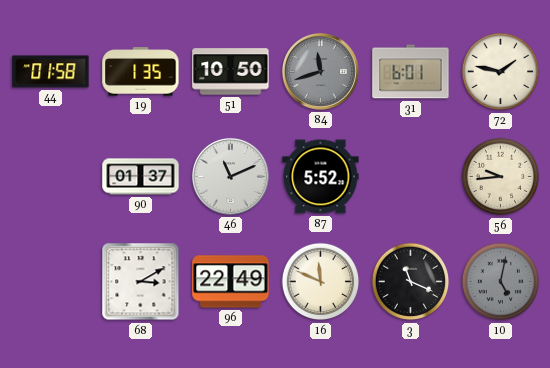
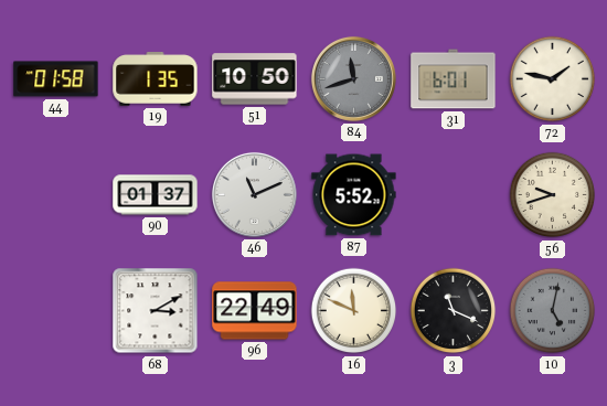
56: 9:44 -> 9:42 (553, 195)
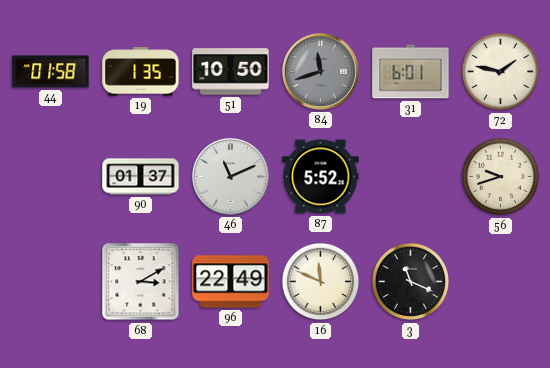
10: 5:02 -> none (553, 311)
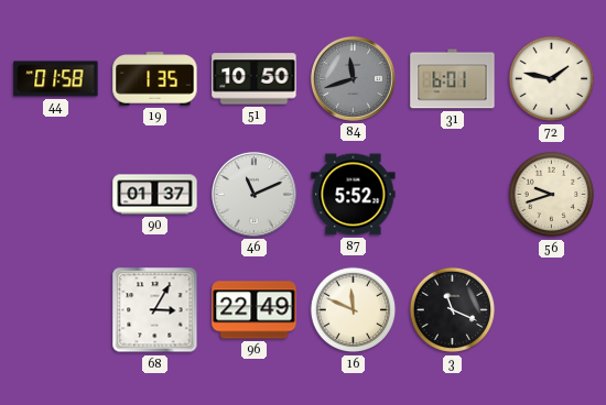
68: 3:10 -> 3:05 (155, 310)
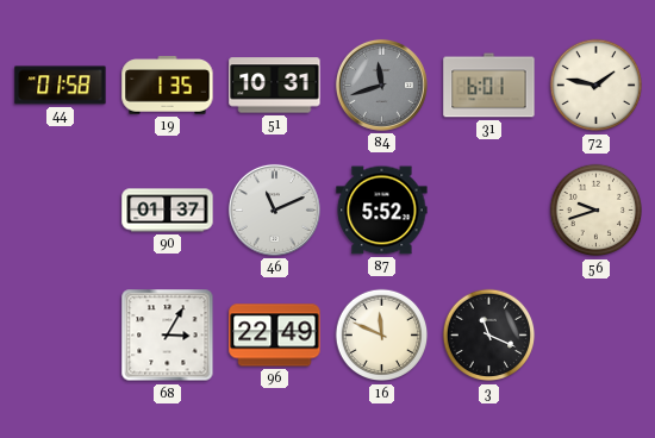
51: 10:50 -> 10:31 (275, 86)
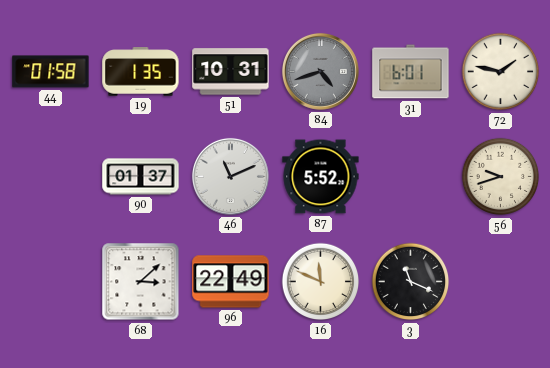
84: 11:42 -> 4:42 (320, 71)
68: 3:05 -> 3:08 (141, 282)
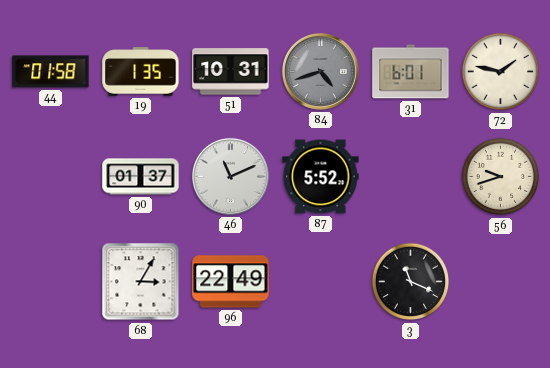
68: 3:08 -> 3:05 (141, 282)
16: 11:49 -> none (321, 282)
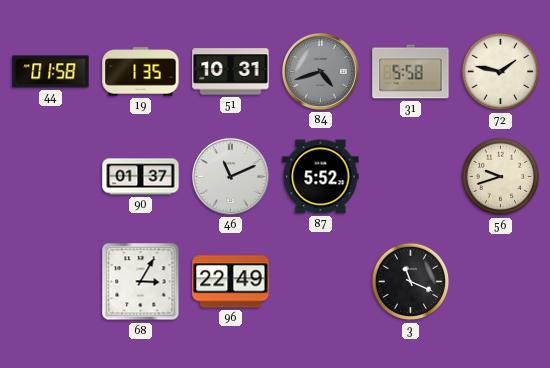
31: 6:01 -> 5:58 (411, 72)
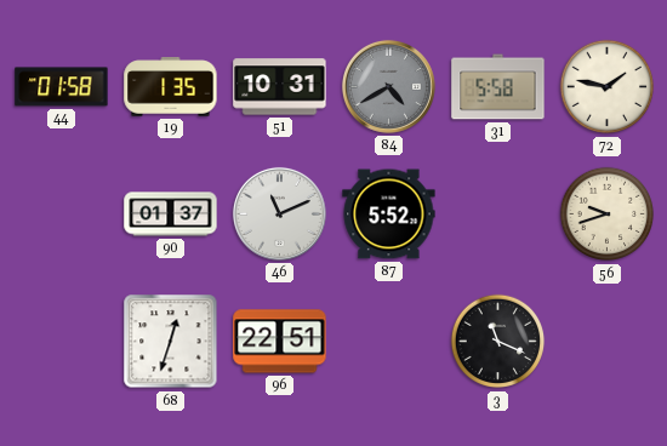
84: 4:42 -> 4:40 (388, 86)
68: 3:05 -> 12:33 (171, 342)
96: 22:49 -> 22:51 (280, 342)
